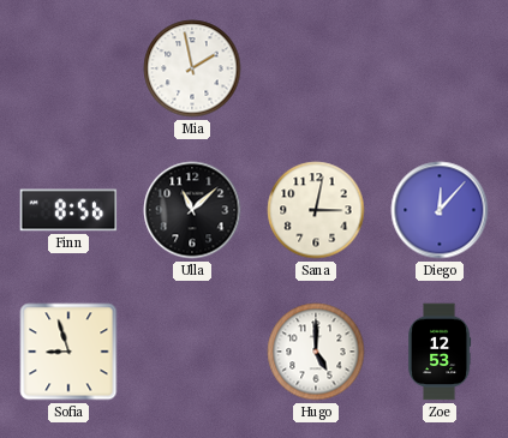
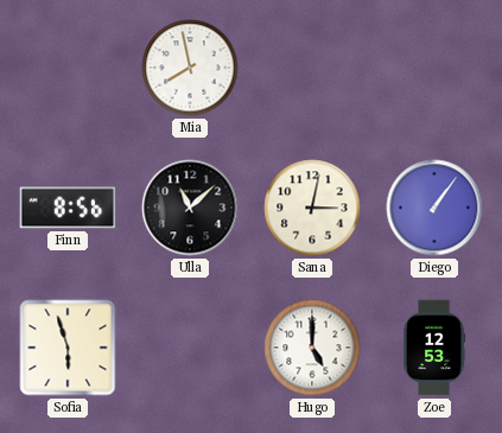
Mia: 1:58 -> 7:58 (190, 68)
Diego: 12:07 -> 1:06 (434, 208)
Sofia: 8:57 -> 5:57 (68, 348)
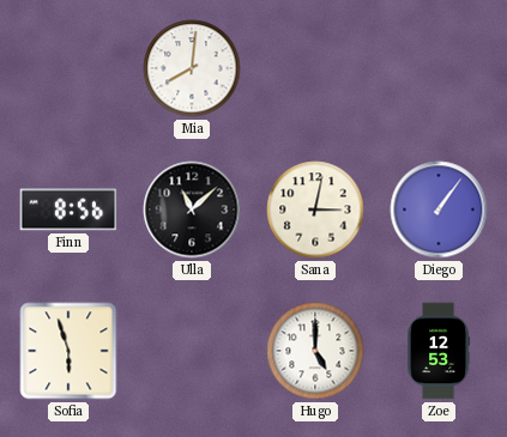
Mia: 7:58 -> 8:01 (192, 68)
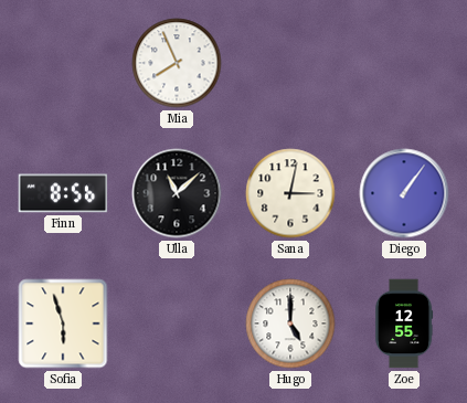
Mia: 8:01 -> 7:56 (177, 63)
Zoe: 12:53 -> 12:55 (405, 324)
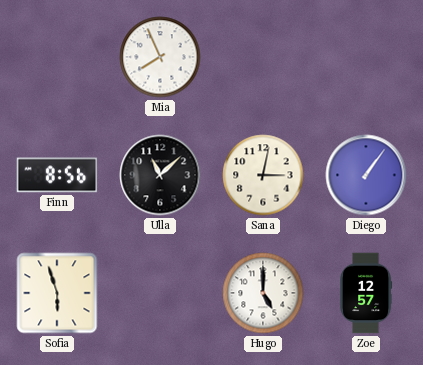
Zoe: 12:55 -> 12:57 (367, 293)
